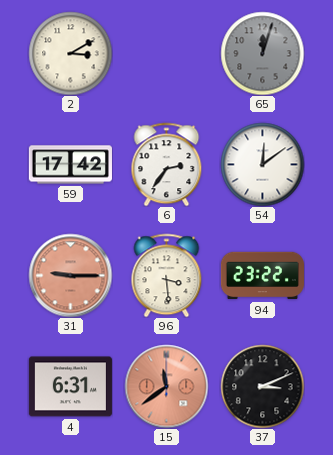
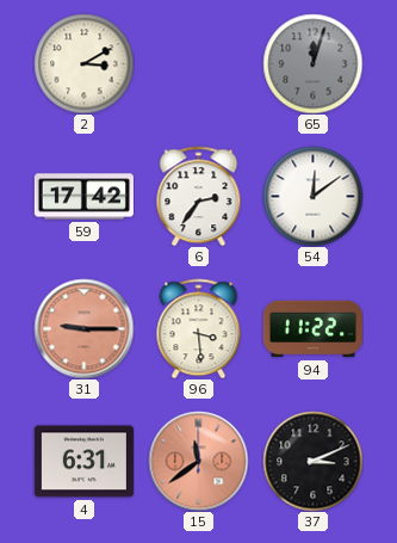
94: 23:22 -> 11:22 (312, 329)
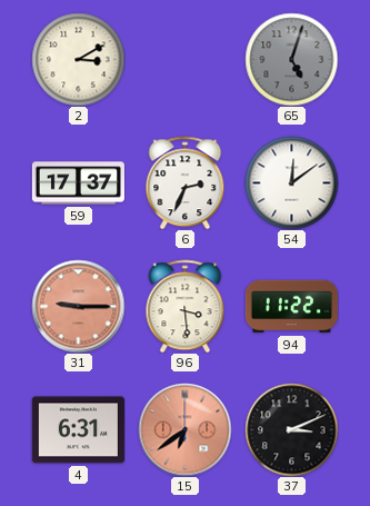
65: 12:03 -> 5:03 (291, 59)
59: 17:42 -> 17:37 (78, 183)
6: 2:36 -> 2:34 (186, 182)
15: 11:39 -> 6:39 (184, 429)
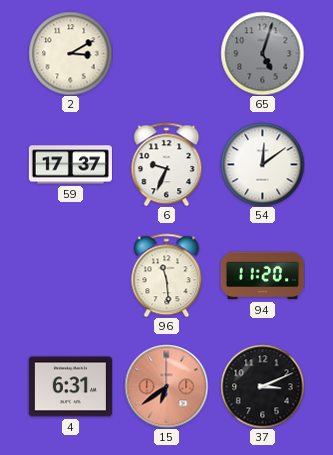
6: 2:34 -> 9:34 (167, 164)
31: 9:15 -> none (78, 306)
96: 3:29 -> 11:29 (167, 275)
94: 11:22 -> 11:20 (262, 276)
